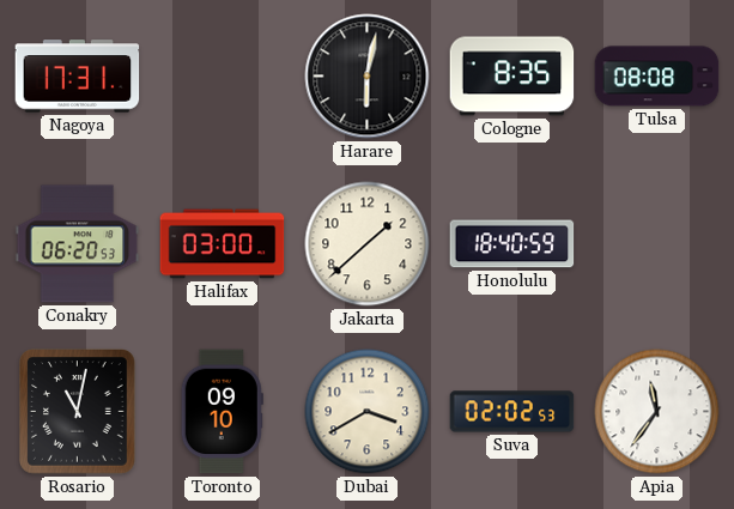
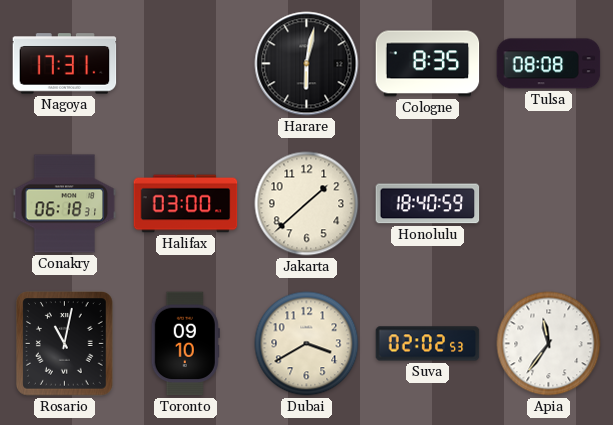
Conakry: 06:20 -> 06:18 (65, 204)
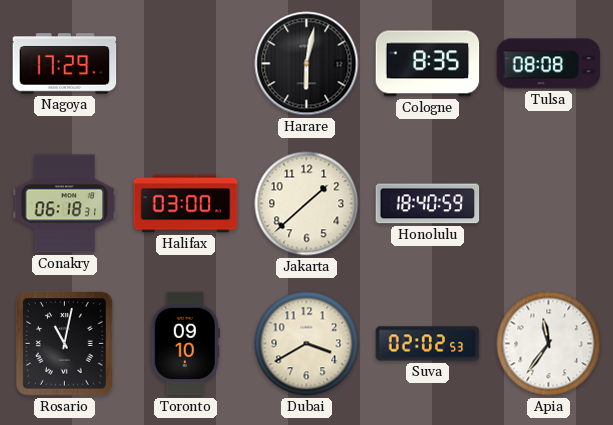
Nagoya: 17:31 -> 17:29 (65, 64)
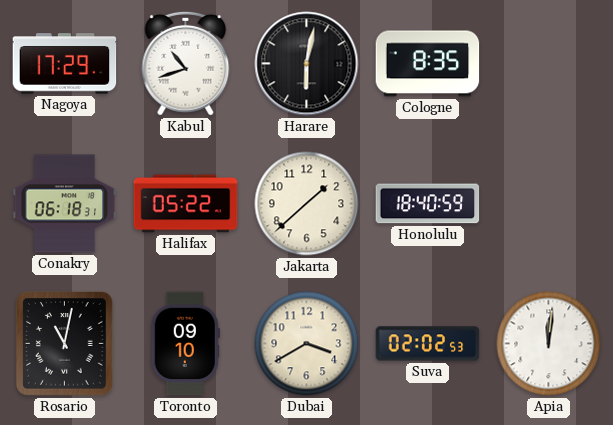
Kabul: none -> 10:42 (186, 63)
Tulsa: 08:08 -> none (549, 64)
Halifax: 03:00 -> 05:22 (186, 204)
Apia: 11:36 -> 12:01 (549, 344)
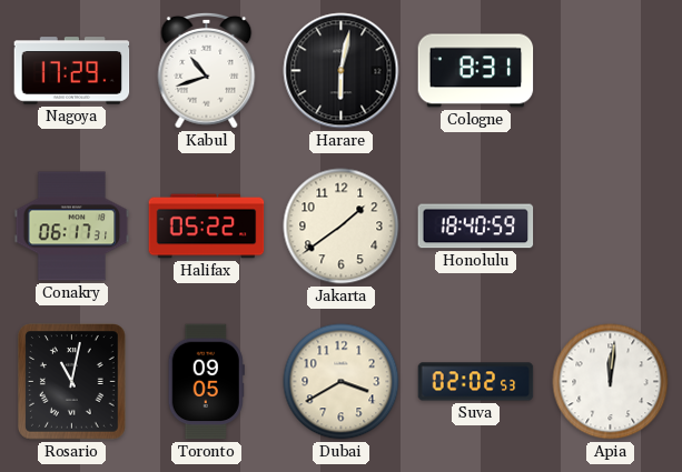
Cologne: 8:35 -> 8:31 (476, 71)
Conakry: 06:18 -> 06:17 (72, 227)
Jakarta: 1:38 -> 1:39 (342, 227)
Toronto: 09:10 -> 09:05 (206, 382)
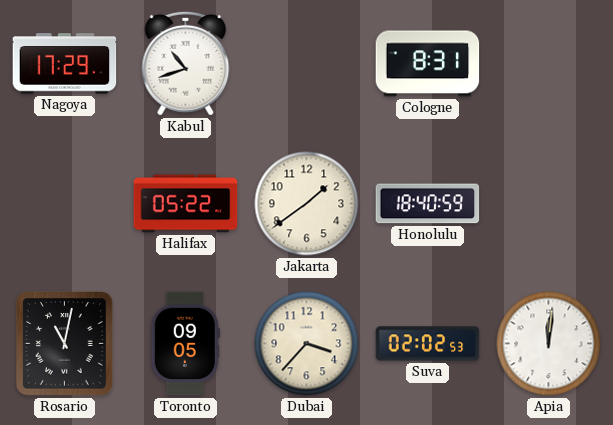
Harare: 6:02 -> none (342, 71)
Conakry: 06:17 -> none (72, 227)
Dubai: 3:40 -> 3:37 (307, 344)
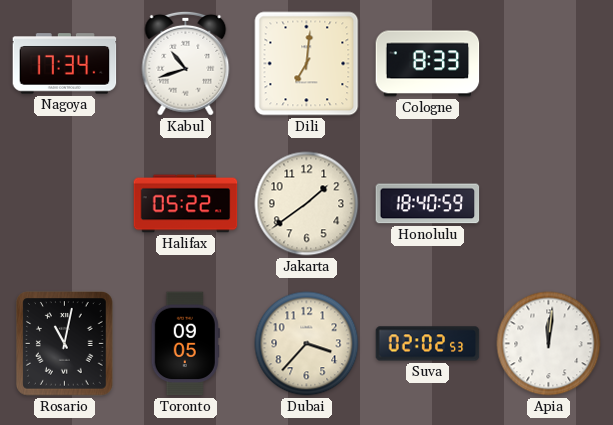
Nagoya: 17:29 -> 17:34 (65, 64)
Dili: none -> 7:01 (307, 64)
Cologne: 8:31 -> 8:33 (428, 64)
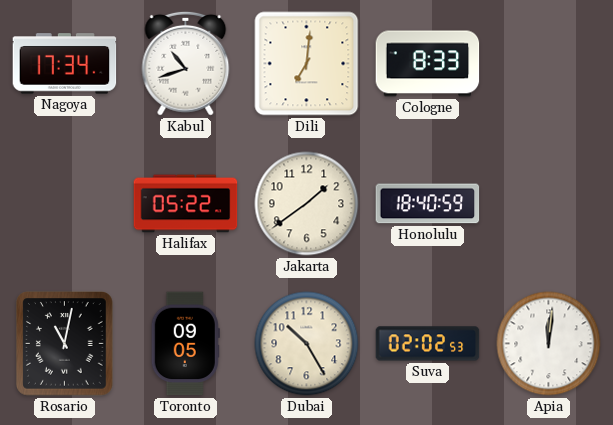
Dubai: 3:37 -> 10:25 (307, 344)
